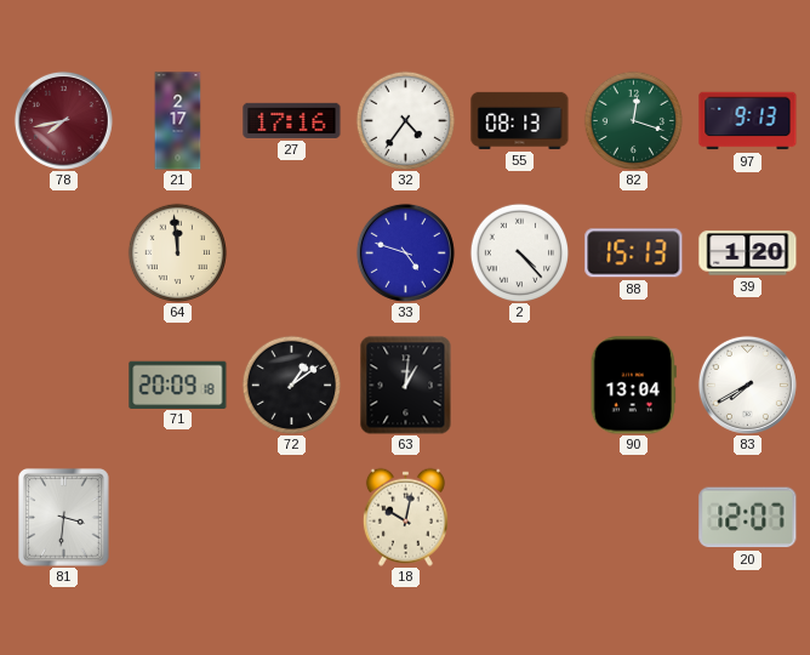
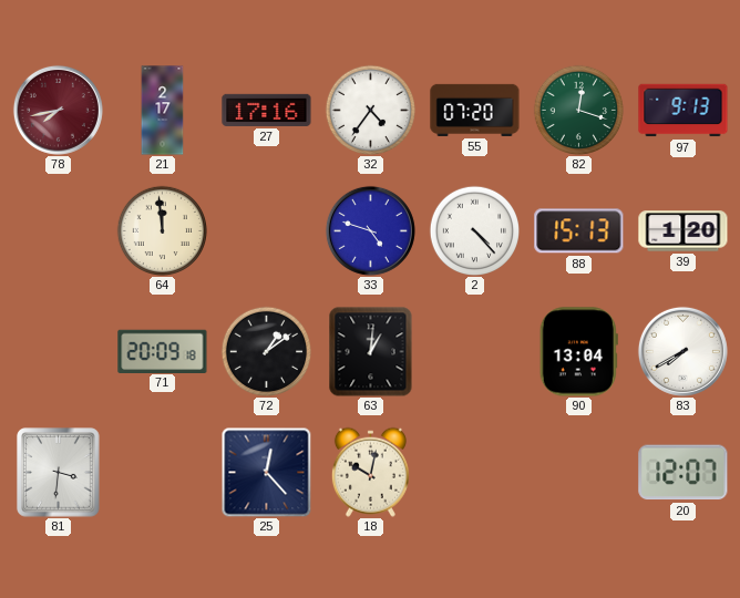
55: 08:13 -> 07:20 (475, 110)
25: none -> 12:23 (266, 472)
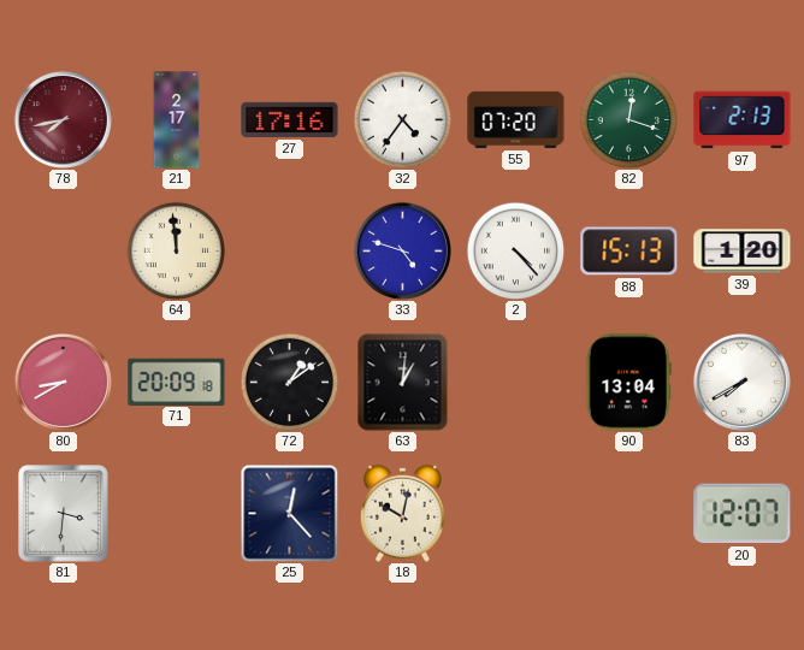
97: 9:13 -> 2:13 (743, 120)
80: none -> 8:40 (63, 382)
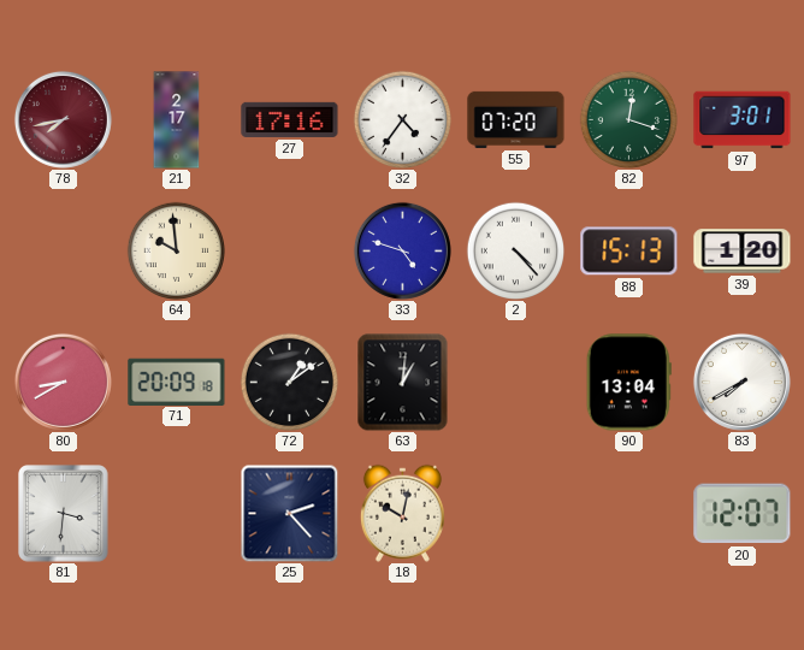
97: 2:13 -> 3:01 (743, 120)
64: 11:59 -> 9:59 (176, 250)
25: 12:23 -> 2:23 (289, 513)
